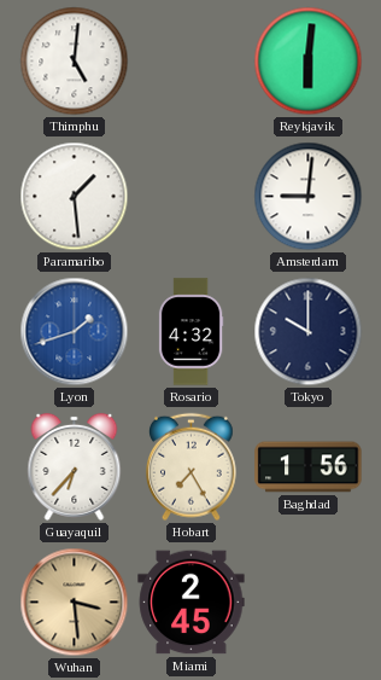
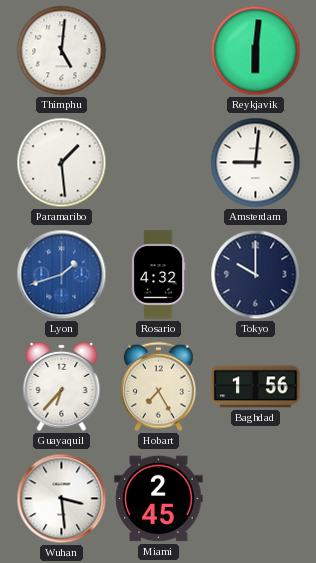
Wuhan dial: champagne -> white (62, 499)
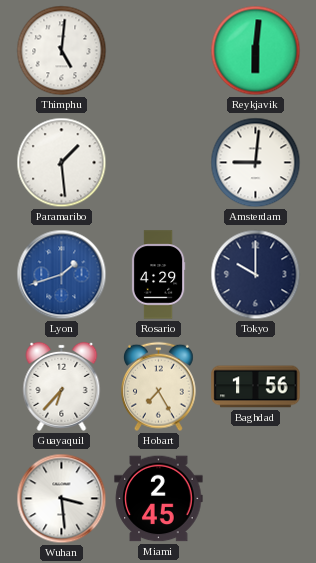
Rosario: 4:32 -> 4:29 (158, 275)
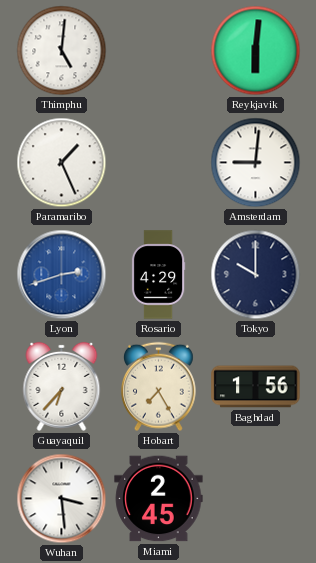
Paramaribo: 1:29 -> 1:26 (62, 163)
Lyon: 1:42 -> 2:42 (62, 275)
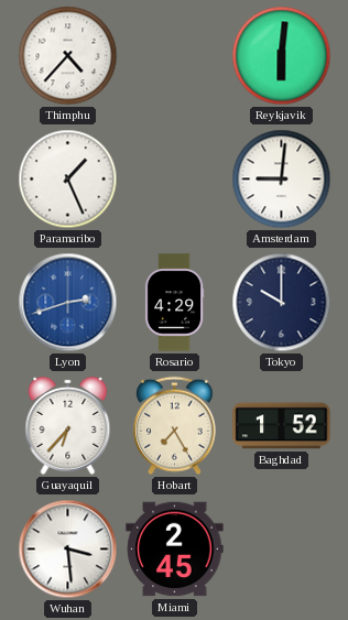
Thimphu: 5:01 -> 4:37 (68, 56)
Baghdad: 1:56 -> 1:52 (282, 426)
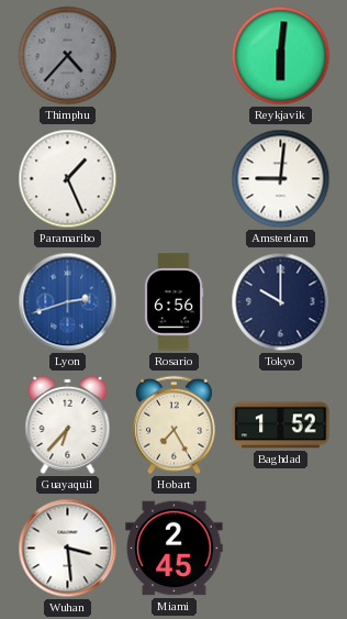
Thimphu dial: white -> grey (68, 56)
Rosario: 4:29 -> 6:56 (173, 302)
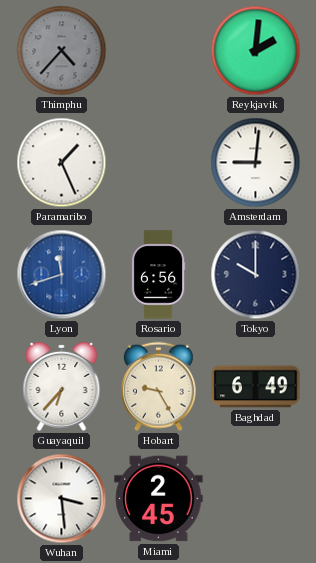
Reykjavik: 6:01 -> 2:01 (256, 51)
Lyon: 2:42 -> 11:42 (62, 275)
Hobart: 7:25 -> 9:25 (159, 387)
Baghdad: 1:52 -> 6:49 (256, 387)
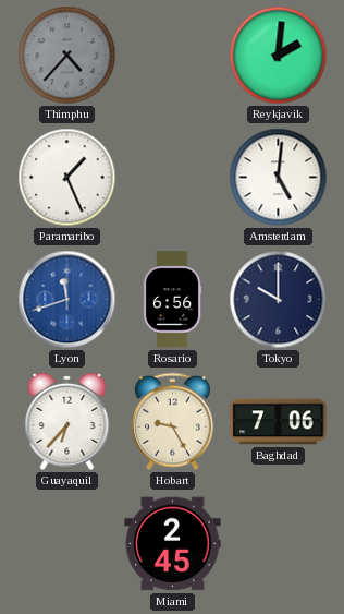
Amsterdam: 9:01 -> 5:01 (279, 178)
Baghdad: 6:49 -> 7:06 (279, 422)
Wuhan: 3:29 -> none (62, 499)
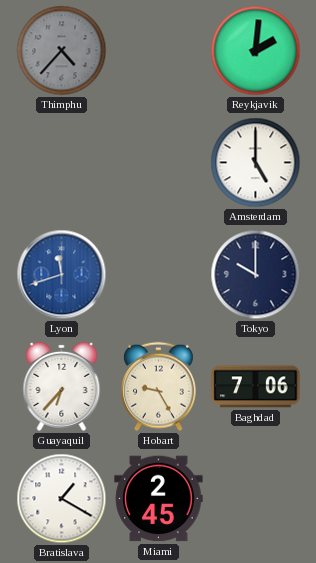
Paramaribo: 1:26 -> none (67, 178)
Amsterdam: 5:01 -> 5:00 (256, 163)
Rosario: 6:56 -> none (172, 300)
Bratislava: none -> 1:20 (62, 499)
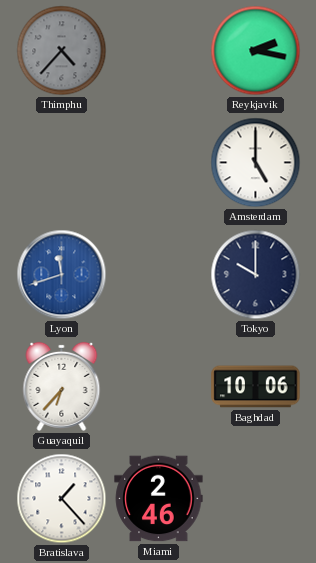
Reykjavik: 2:01 -> 2:17 (256, 51)
Hobart: 9:25 -> none (159, 387)
Baghdad: 7:06 -> 10:06 (256, 387)
Bratislava: 1:20 -> 1:23 (62, 499)
Miami: 2:45 -> 2:46 (159, 499)
